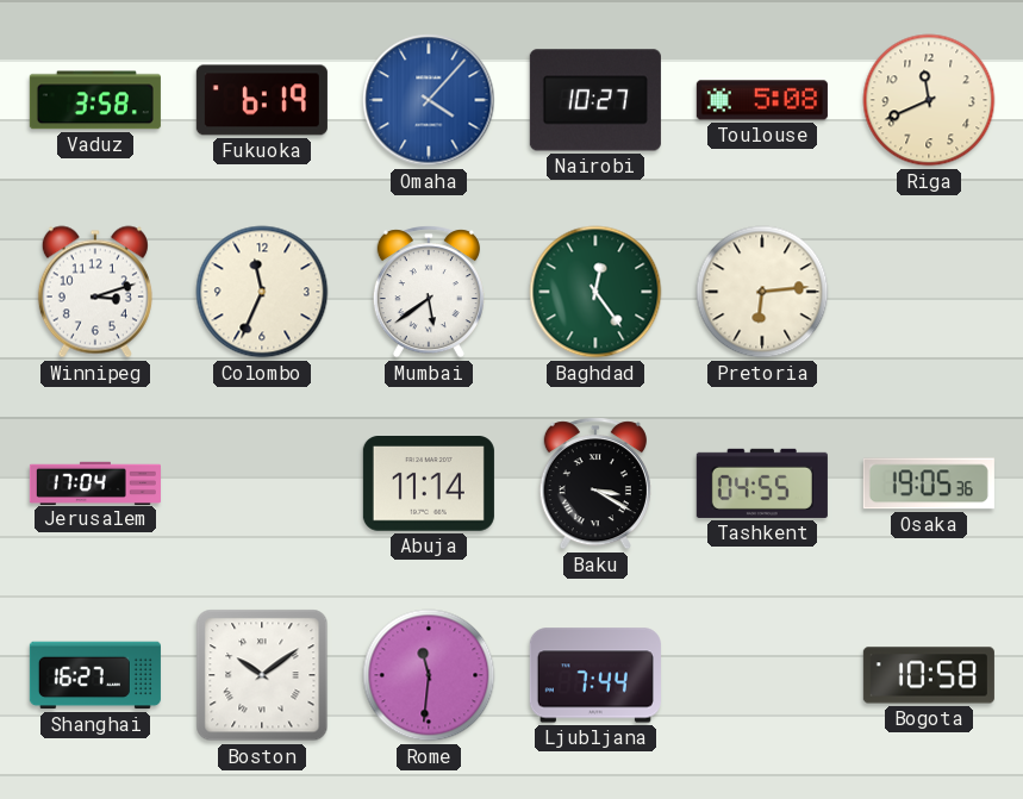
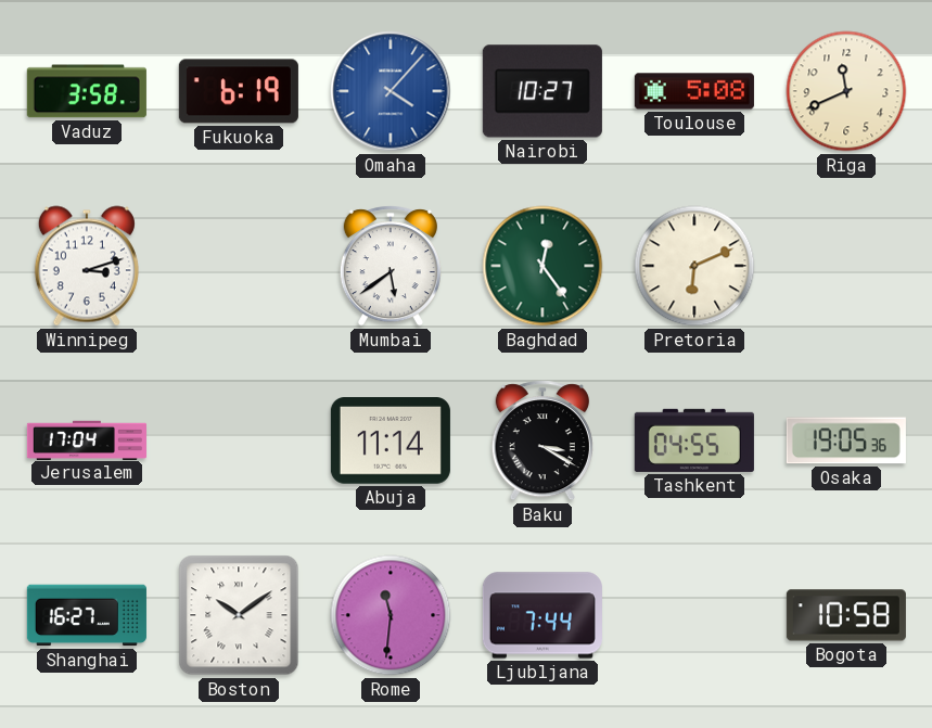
Colombo: 11:34 -> none (262, 292)
Pretoria: 6:14 -> 6:11 (694, 266)
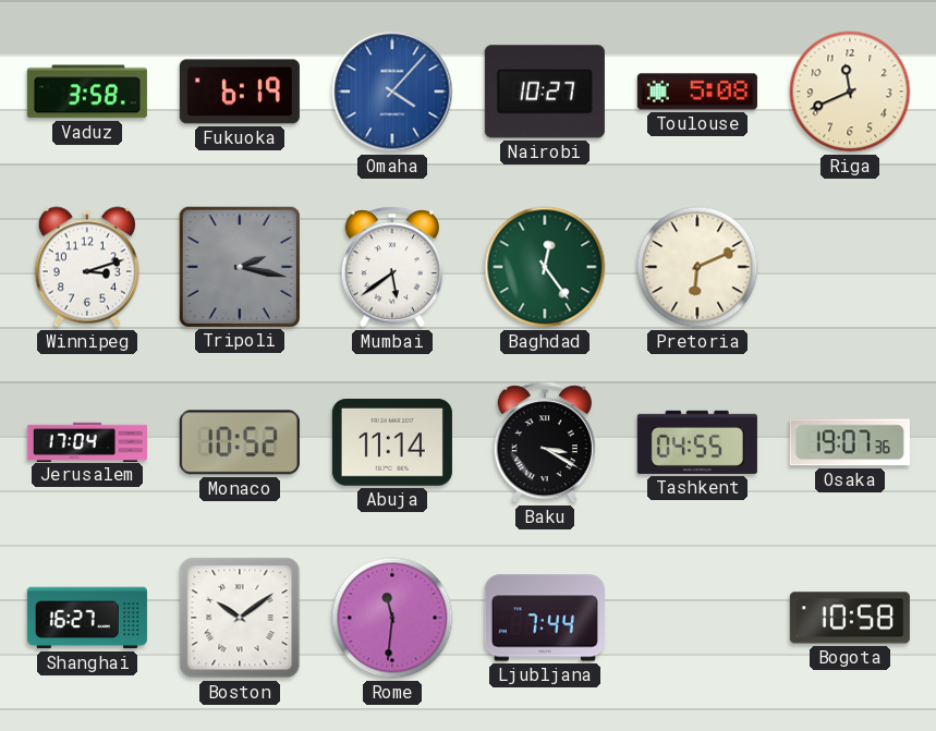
Tripoli: none -> 2:17 (240, 267)
Monaco: none -> 10:52 (240, 442)
Osaka: 19:05 -> 19:07 (850, 442)
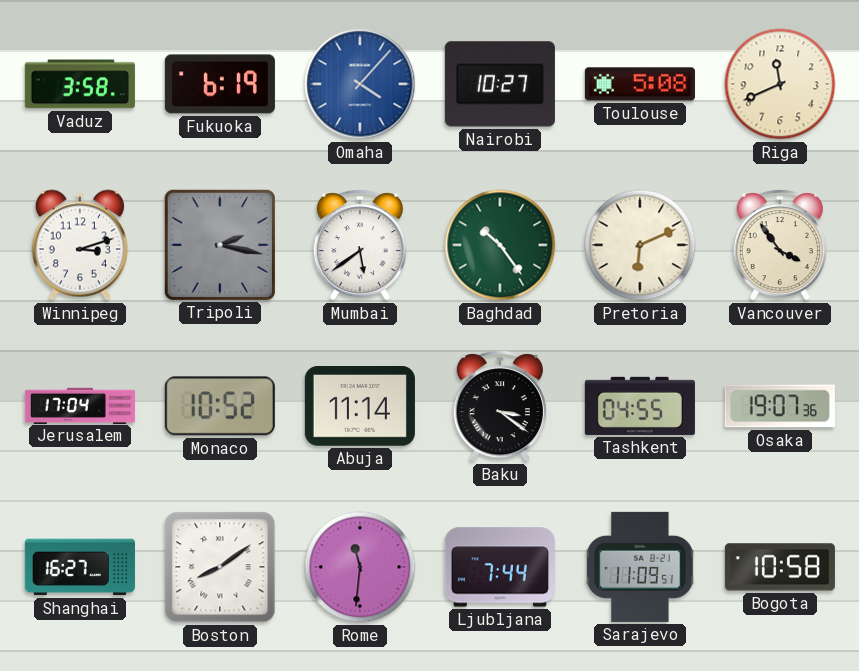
Baghdad: 12:24 -> 10:24 (500, 245)
Vancouver: none -> 3:54 (780, 245)
Baku: 3:20 -> 3:21 (500, 406)
Boston: 10:09 -> 8:09 (220, 567)
Sarajevo: none -> 11:09 (640, 567)
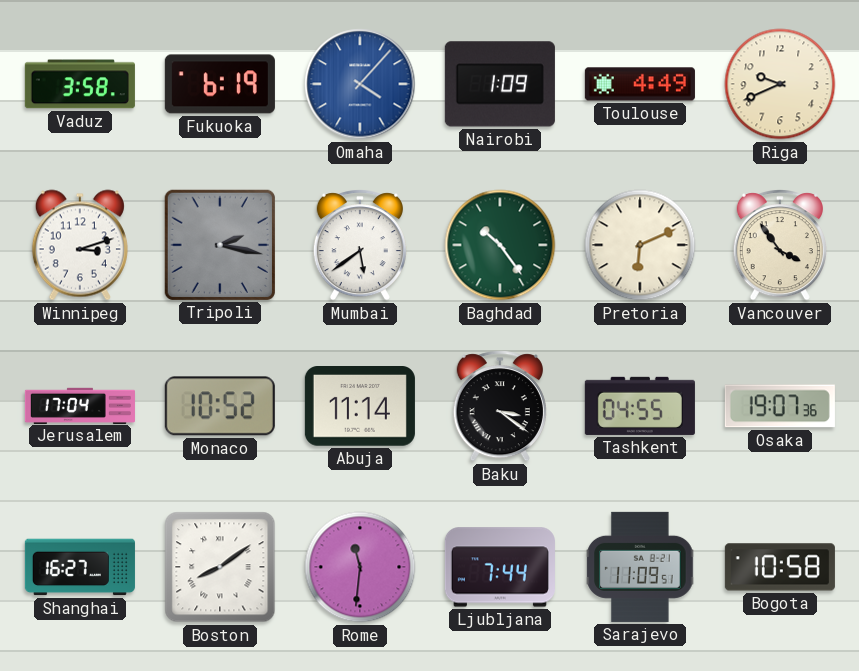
Nairobi: 10:27 -> 1:09 (500, 84)
Toulouse: 5:08 -> 4:49 (640, 84)
Riga: 11:41 -> 9:41 (780, 84)
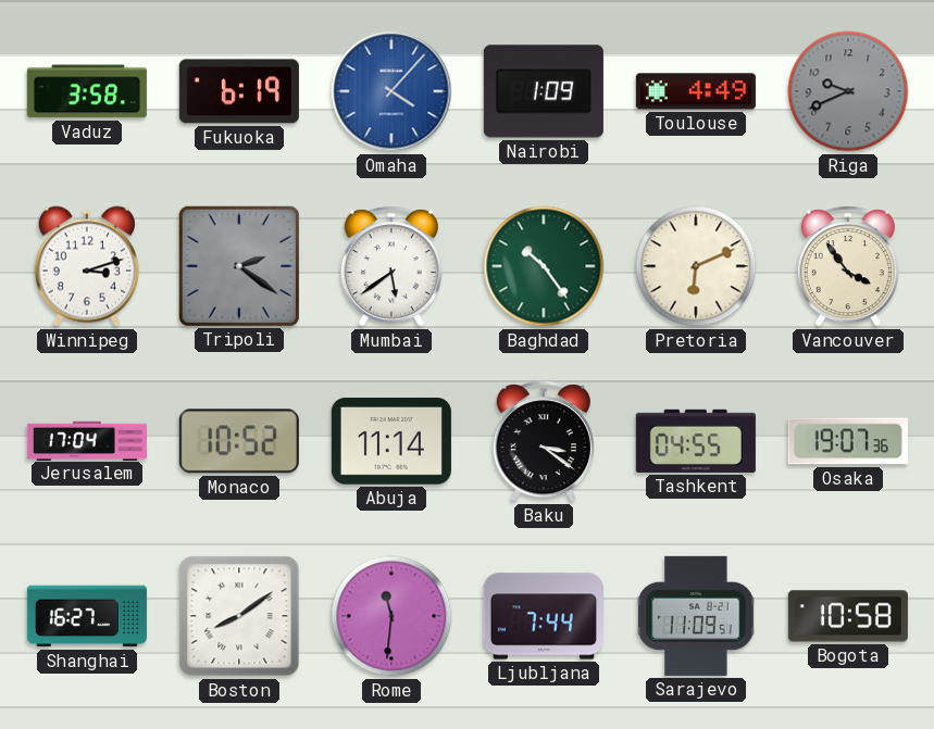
Riga dial: cream -> grey (848, 91)
Tripoli: 2:17 -> 2:21 (239, 266)
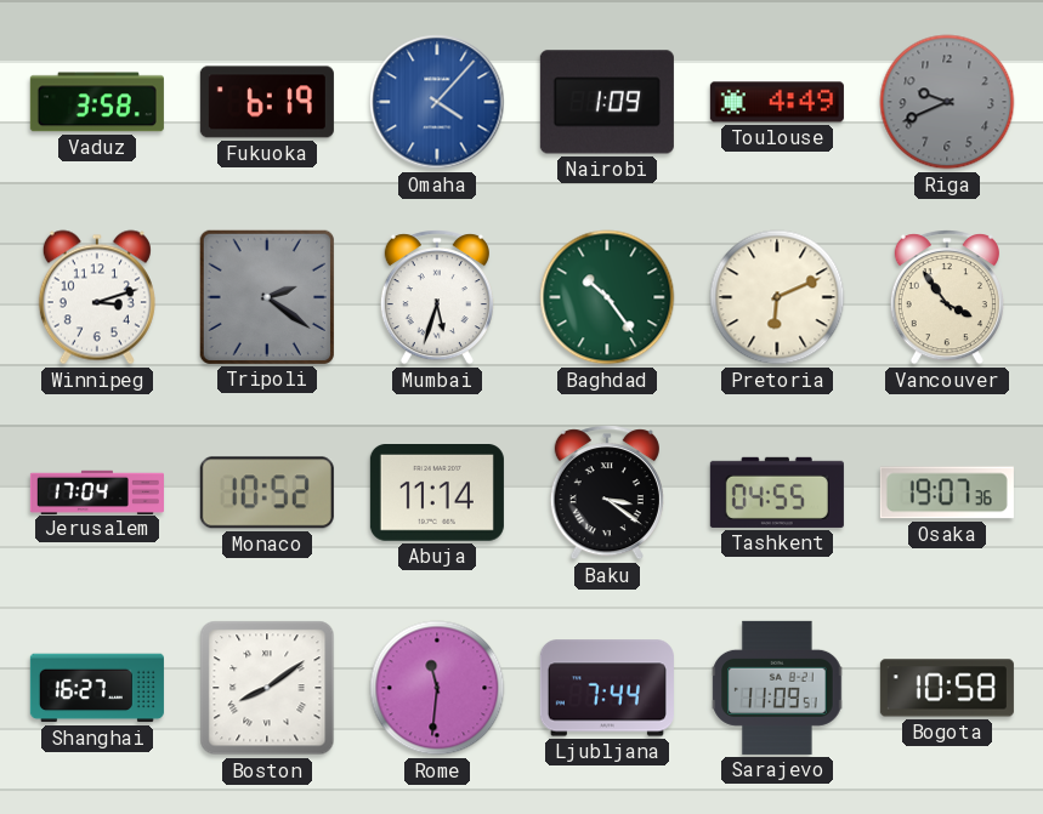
Mumbai: 5:39 -> 5:33 (437, 297)
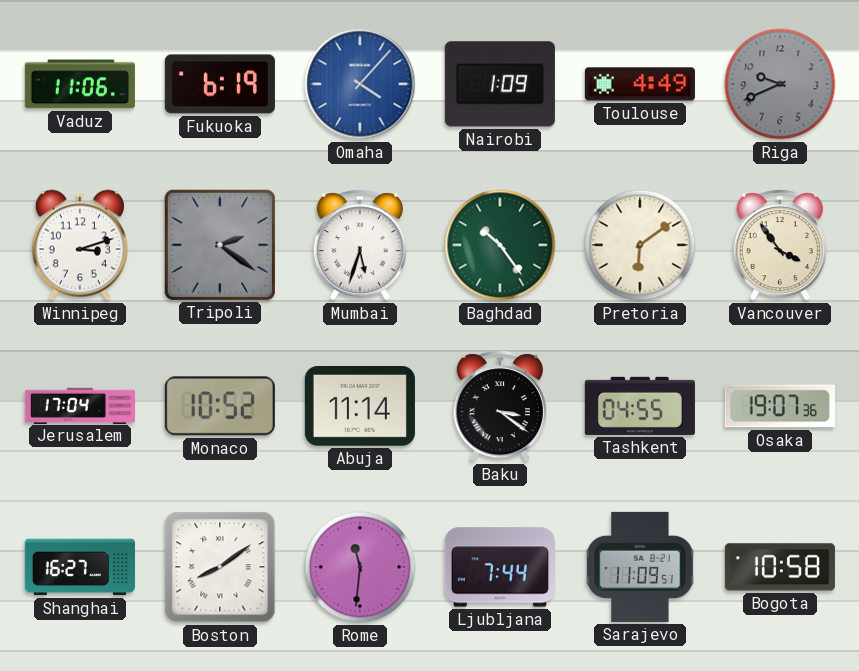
Vaduz: 3:58 -> 11:06 (80, 84)
Pretoria: 6:11 -> 6:09 (640, 245)
